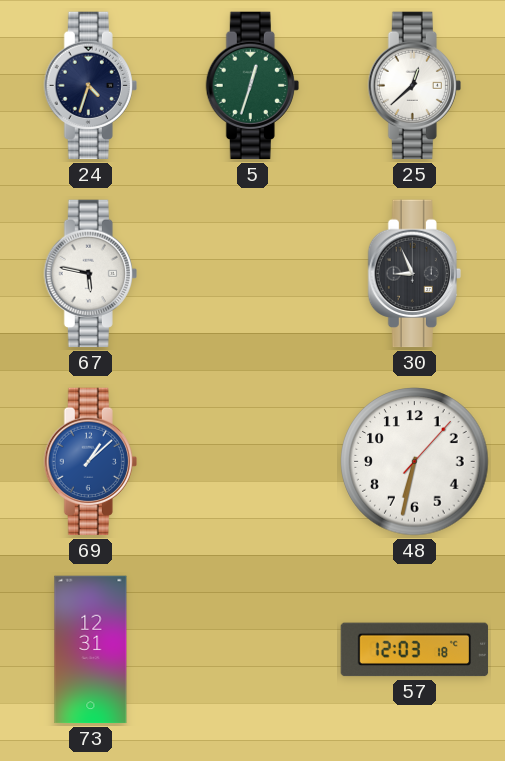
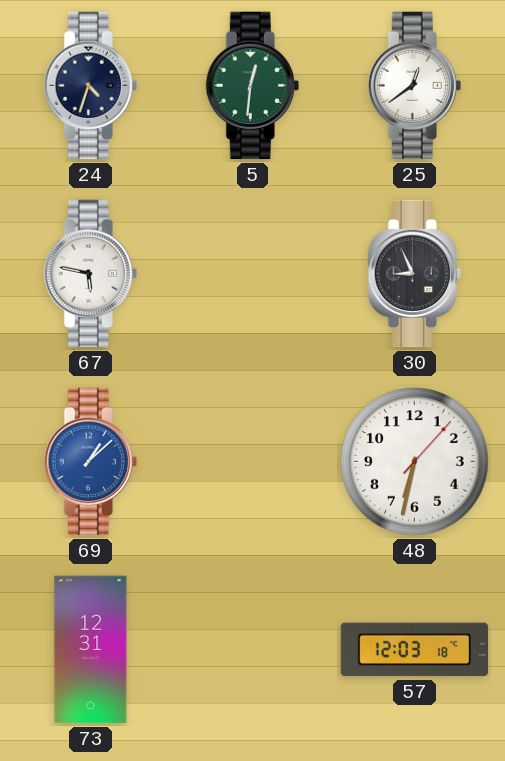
5: 12:33 -> 12:31 (252, 86)
25: 12:38 -> 12:39 (414, 86)
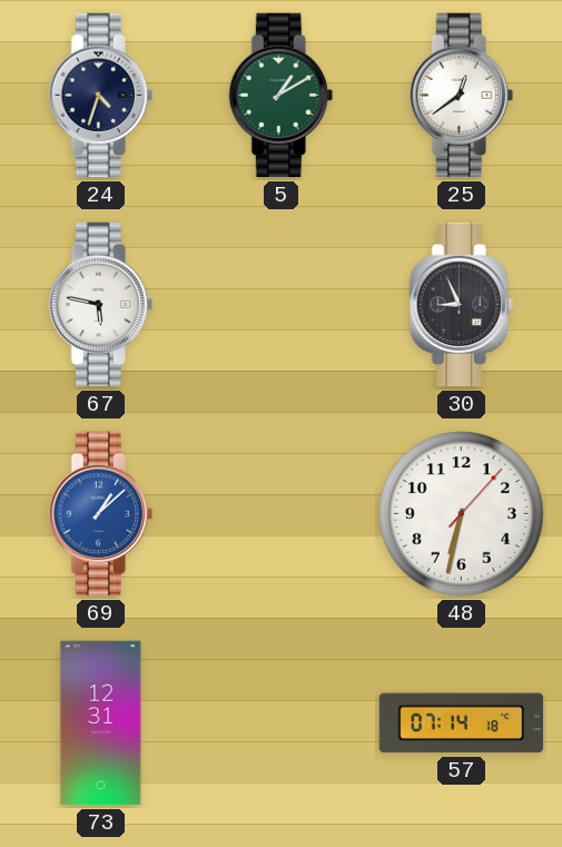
5: 12:31 -> 1:10 (280, 96)
57: 12:03 -> 07:14 (462, 723)
